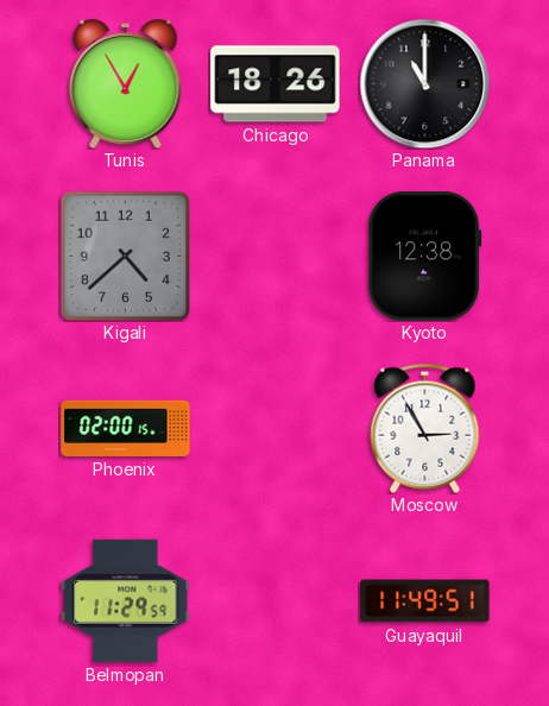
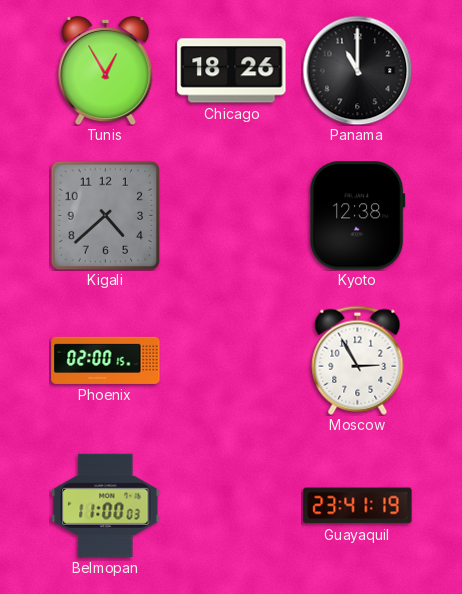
Belmopan: 11:29 -> 11:00 (106, 505)
Guayaquil: 11:49 -> 23:41 (358, 506)
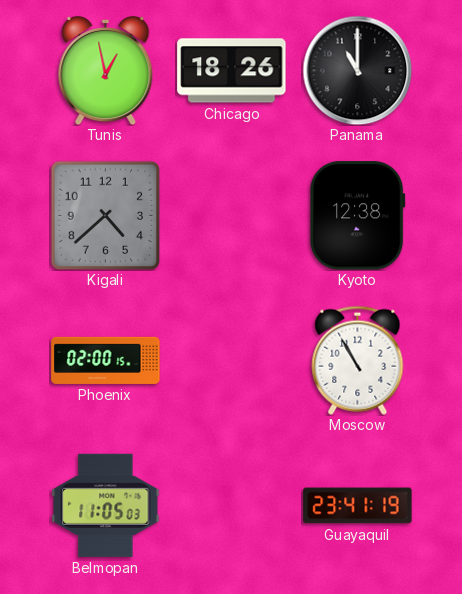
Tunis: 12:55 -> 12:58 (106, 71)
Moscow: 2:55 -> 10:55 (358, 360)
Belmopan: 11:00 -> 11:05 (106, 505)
